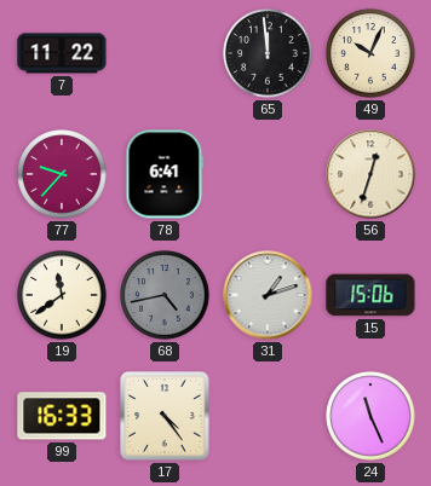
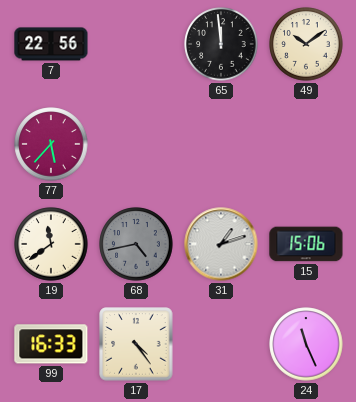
7: 11:22 -> 22:56 (51, 44)
49: 10:04 -> 10:09 (306, 44)
77: 9:37 -> 5:37 (51, 144)
78: 6:41 -> none (165, 174)
56: 12:33 -> none (370, 174)
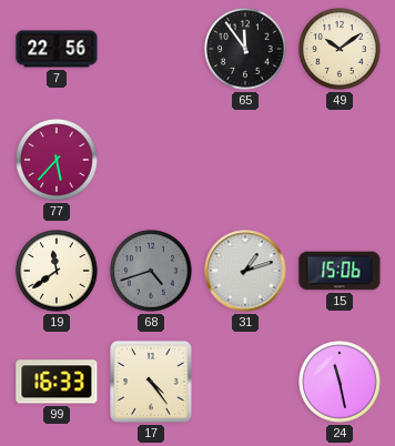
65: 11:59 -> 11:54 (245, 49)
68: 4:43 -> 4:42 (151, 271)
24: 11:26 -> 11:28 (340, 382)
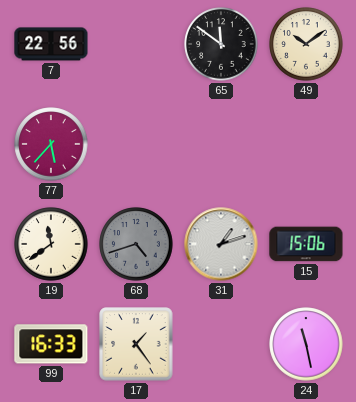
65: 11:54 -> 11:51 (221, 44)
17: 4:24 -> 1:24 (136, 344)
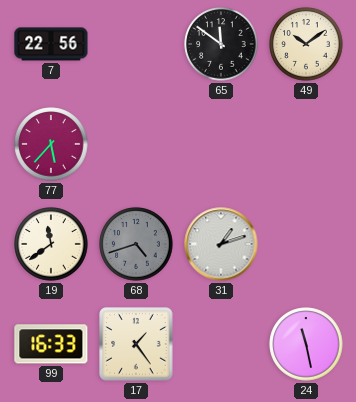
15: 15:06 -> none (306, 244)
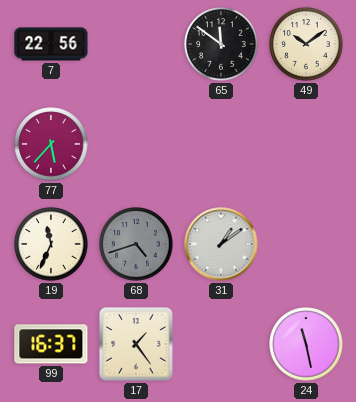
19: 11:39 -> 11:34 (51, 244)
31: 1:12 -> 1:09 (221, 244)
99: 16:33 -> 16:37 (51, 344)
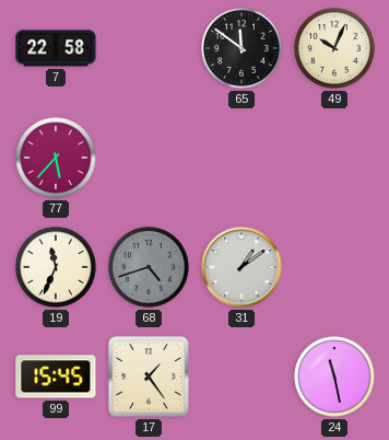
7: 22:56 -> 22:58 (56, 48)
49: 10:09 -> 10:04 (334, 48)
99: 16:37 -> 15:45 (56, 377)
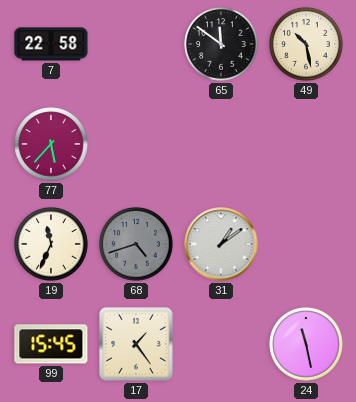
49: 10:04 -> 10:28 (306, 44)
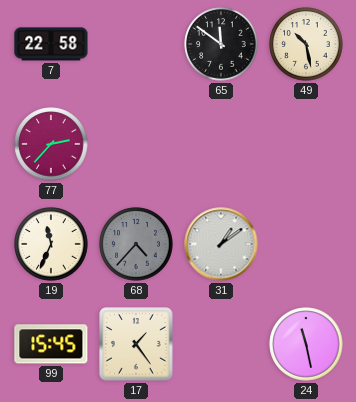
77: 5:37 -> 2:37 (51, 144)
68: 4:42 -> 4:37 (136, 244)
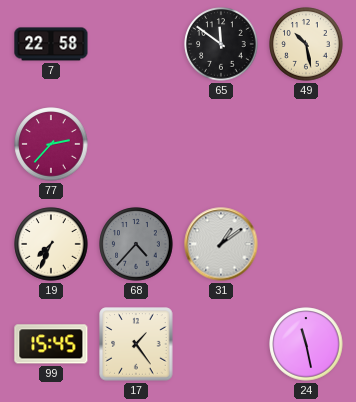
19: 11:34 -> 7:34 (51, 244)
